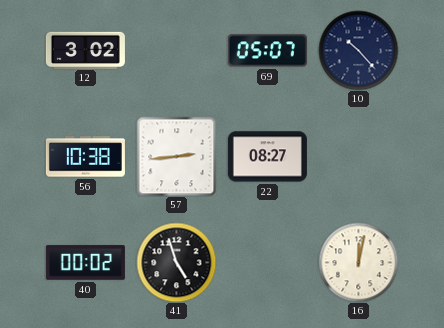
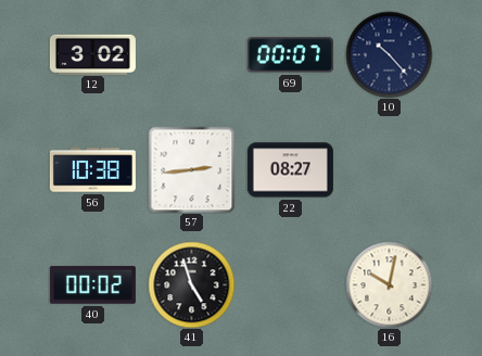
69: 05:07 -> 00:07 (290, 55)
16: 12:02 -> 10:02 (389, 284)
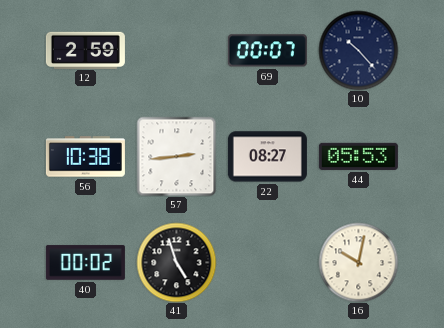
12: 3:02 -> 2:59 (85, 50)
44: none -> 05:53 (358, 156)
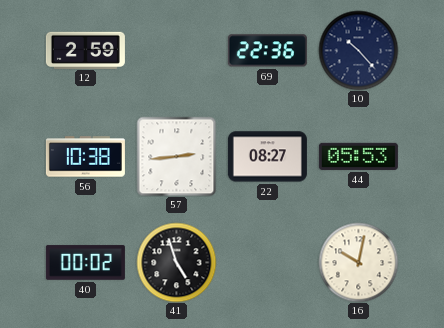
69: 00:07 -> 22:36 (267, 51)
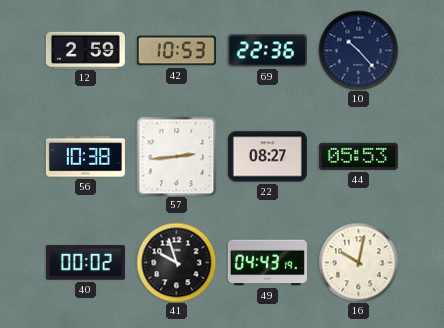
42: none -> 10:53 (176, 51)
41: 4:57 -> 9:57 (176, 262)
49: none -> 04:43 (267, 263)
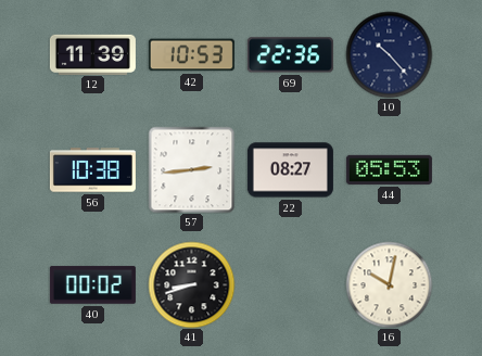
12: 2:59 -> 11:39 (92, 54)
41: 9:57 -> 8:42 (191, 284)
49: 04:43 -> none (267, 263)
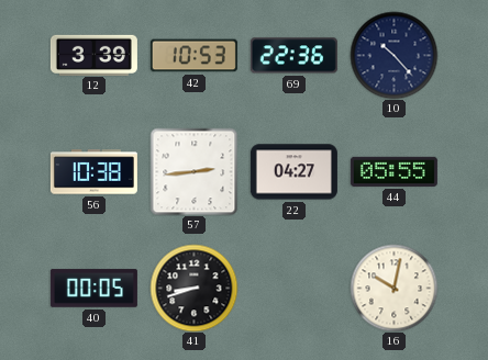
12: 11:39 -> 3:39 (93, 55)
22: 08:27 -> 04:27 (293, 172)
44: 05:53 -> 05:55 (393, 171)
40: 00:02 -> 00:05 (93, 289)
